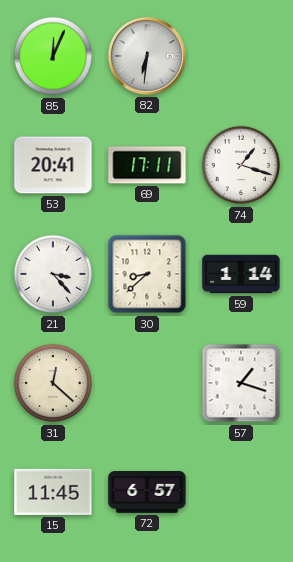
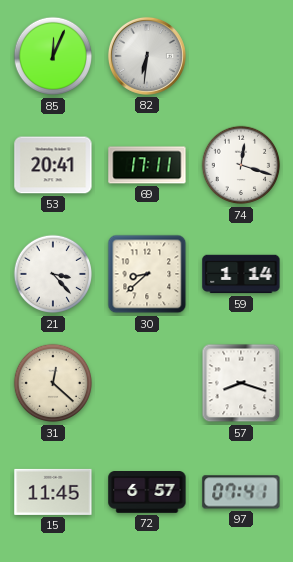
74: 1:18 -> 12:18 (241, 165)
57: 1:18 -> 8:18 (241, 383)
97: none -> 07:41 (241, 492)
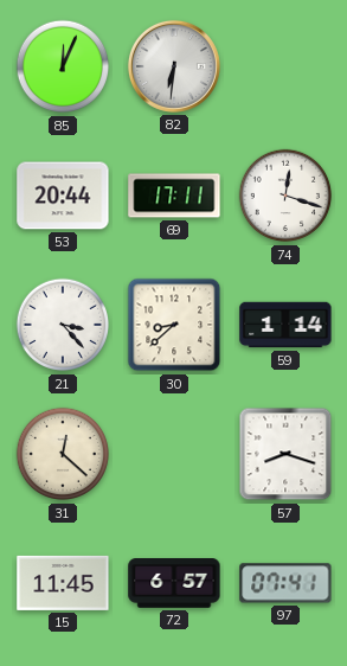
53: 20:41 -> 20:44 (63, 196)
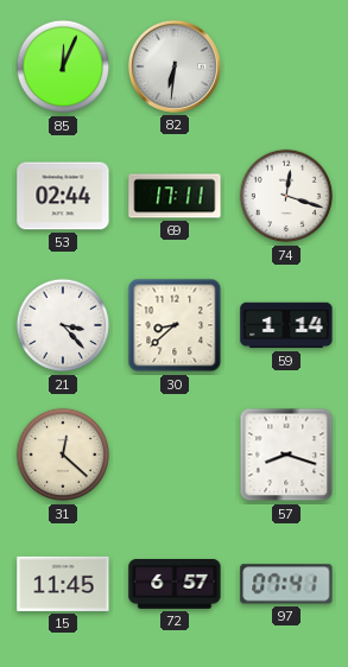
53: 20:44 -> 02:44 (63, 196)
